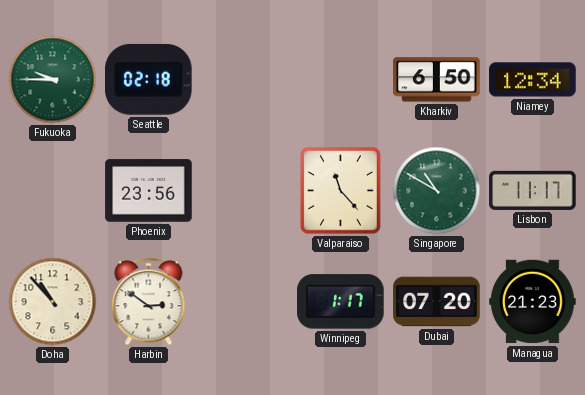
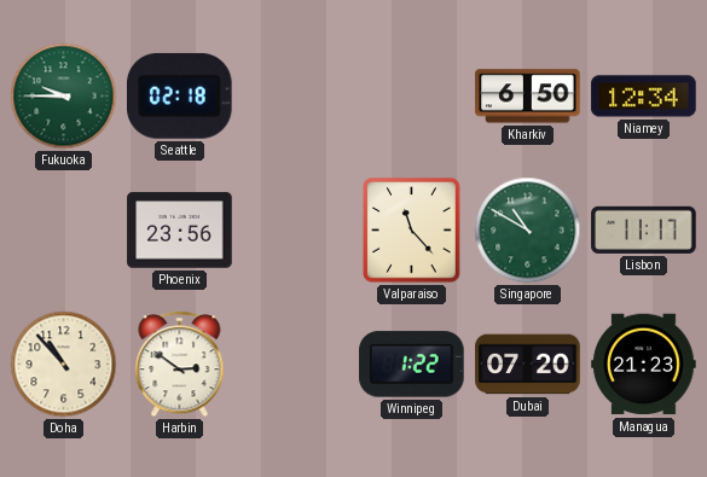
Winnipeg: 1:17 -> 1:22 (412, 365)
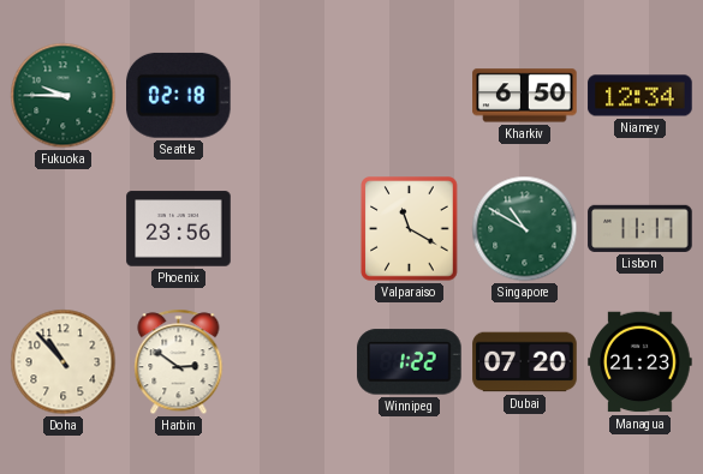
Valparaiso: 11:23 -> 11:20 (410, 229)
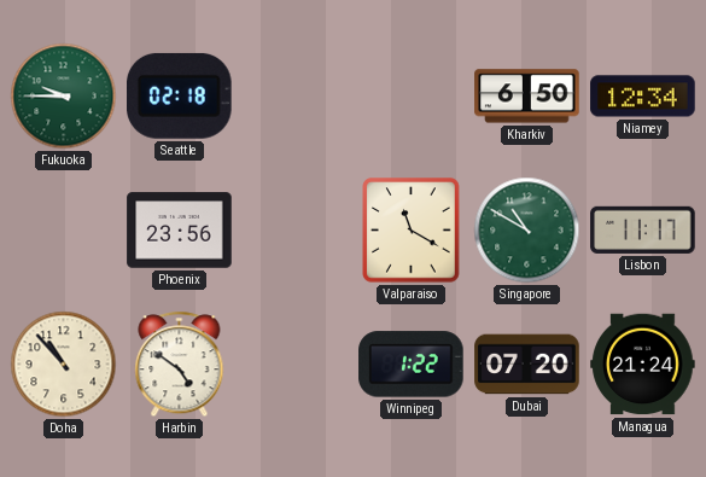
Harbin: 2:51 -> 4:51 (180, 365)
Managua: 21:23 -> 21:24 (643, 365)
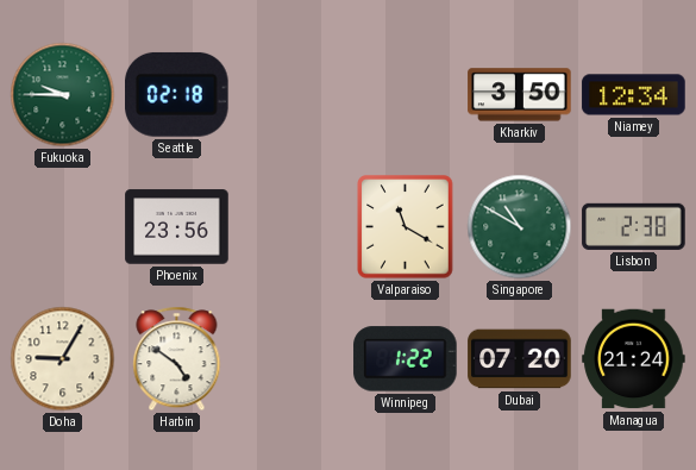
Kharkiv: 6:50 -> 3:50 (520, 95)
Lisbon: 11:17 -> 2:38 (634, 226)
Doha: 10:53 -> 9:05 (63, 359)
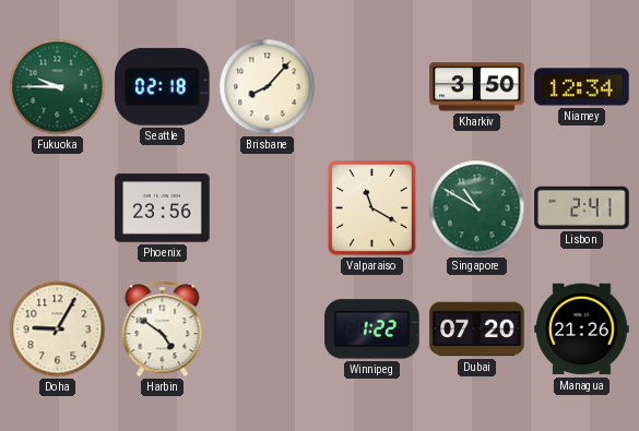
Brisbane: none -> 8:07 (268, 87)
Lisbon: 2:38 -> 2:41 (582, 207)
Managua: 21:24 -> 21:26 (582, 330)
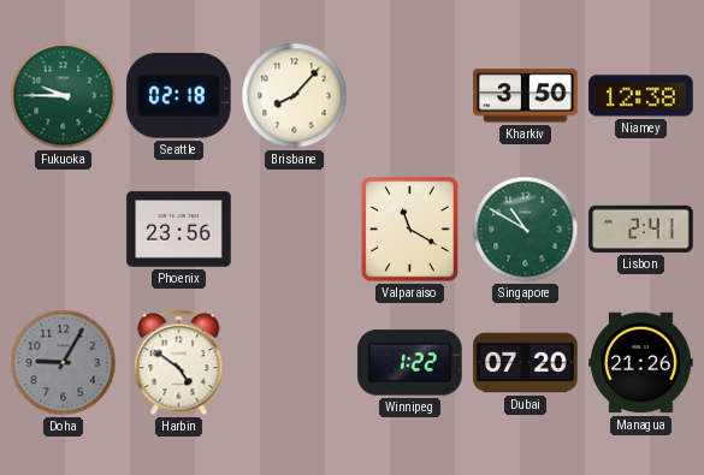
Niamey: 12:34 -> 12:38 (641, 96)
Doha dial: cream -> grey (64, 363)
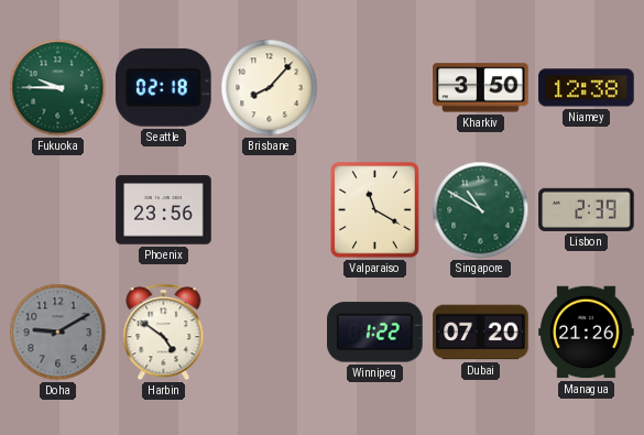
Lisbon: 2:41 -> 2:39 (587, 209)
Doha: 9:05 -> 9:10 (58, 333)
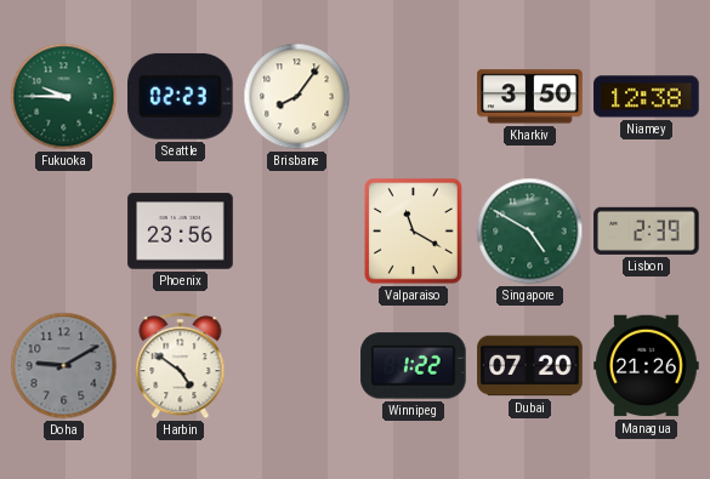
Seattle: 02:18 -> 02:23 (181, 96)
Brisbane: 8:07 -> 8:06 (297, 97)
Singapore: 10:50 -> 4:50 (530, 232)
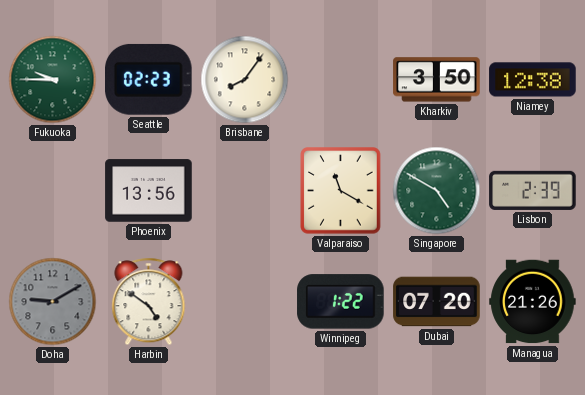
Phoenix: 23:56 -> 13:56 (149, 191)
